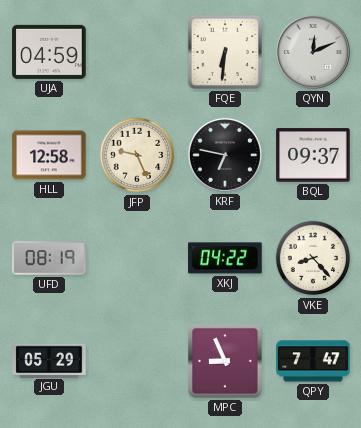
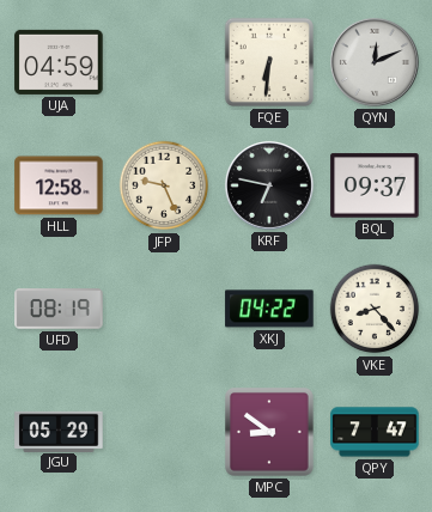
MPC: 8:56 -> 8:51 (270, 433)
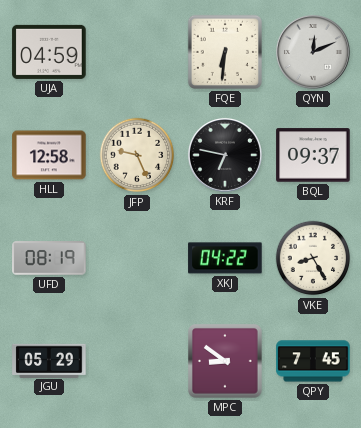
VKE: 8:23 -> 8:25 (313, 258)
QPY: 7:47 -> 7:45 (313, 361)
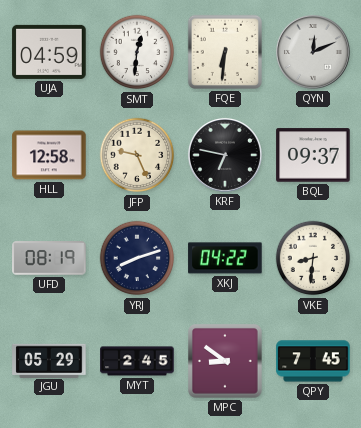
SMT: none -> 12:31 (137, 52)
YRJ: none -> 8:12 (137, 258)
VKE: 8:25 -> 8:31 (313, 258)
MYT: none -> 2:45 (137, 361)
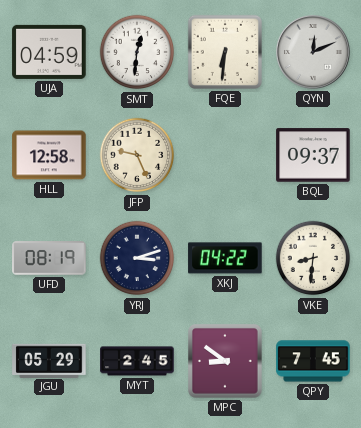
KRF: 6:47 -> none (225, 155)
YRJ: 8:12 -> 3:12 (137, 258)
